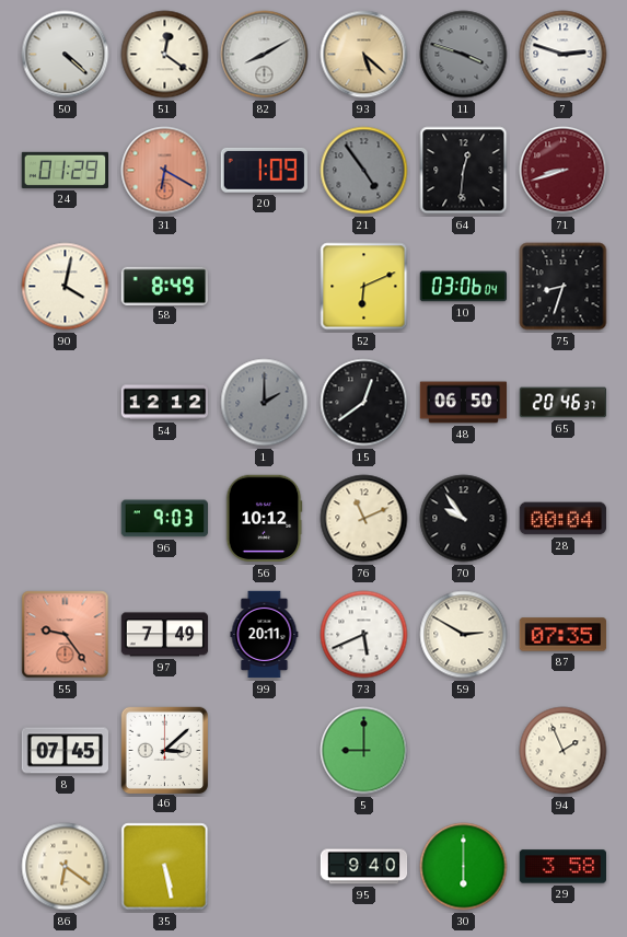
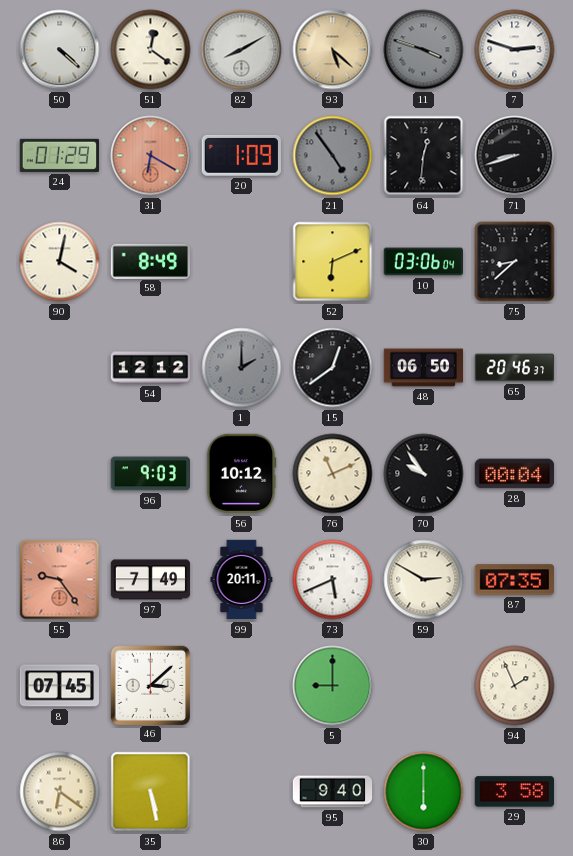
71 dial: burgundy -> black (515, 156)
75: 8:33 -> 8:38 (515, 262)
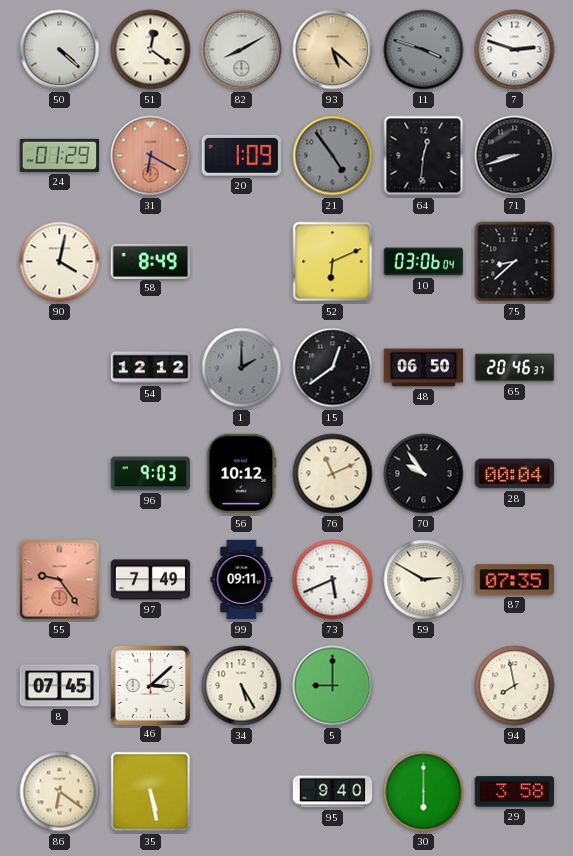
99: 20:11 -> 09:11 (242, 580)
34: none -> 5:25 (242, 686)
94: 1:56 -> 7:58 (515, 686)
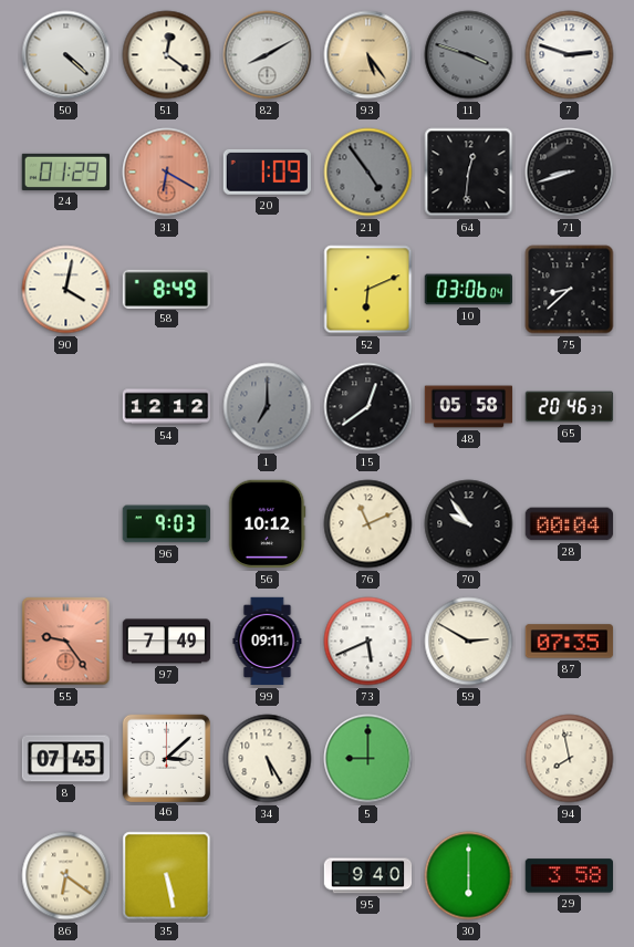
93: 5:22 -> 5:24 (368, 55)
1: 2:00 -> 7:00 (268, 407)
48: 06:50 -> 05:58 (469, 407)
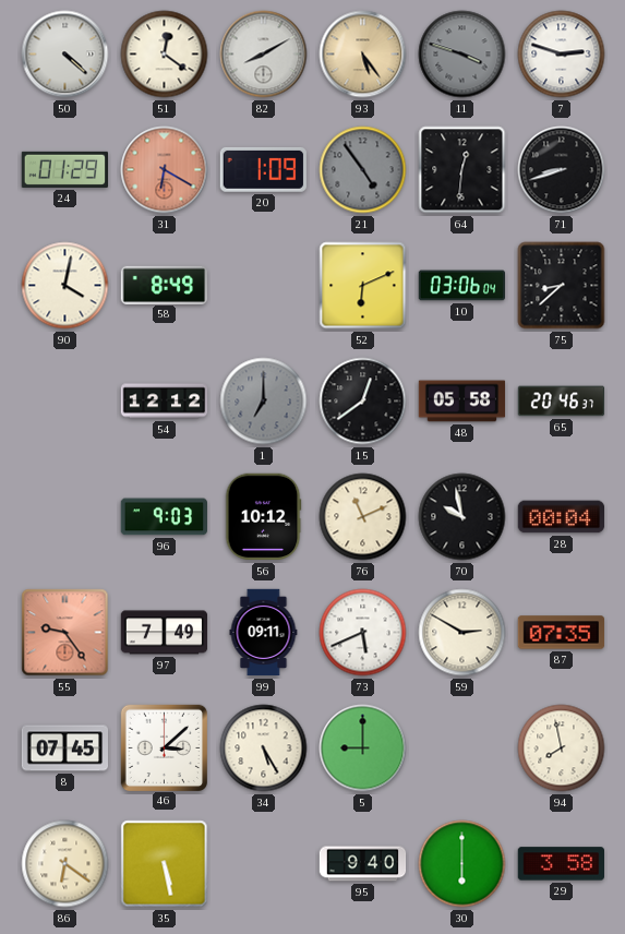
70: 9:54 -> 9:58 (462, 517)
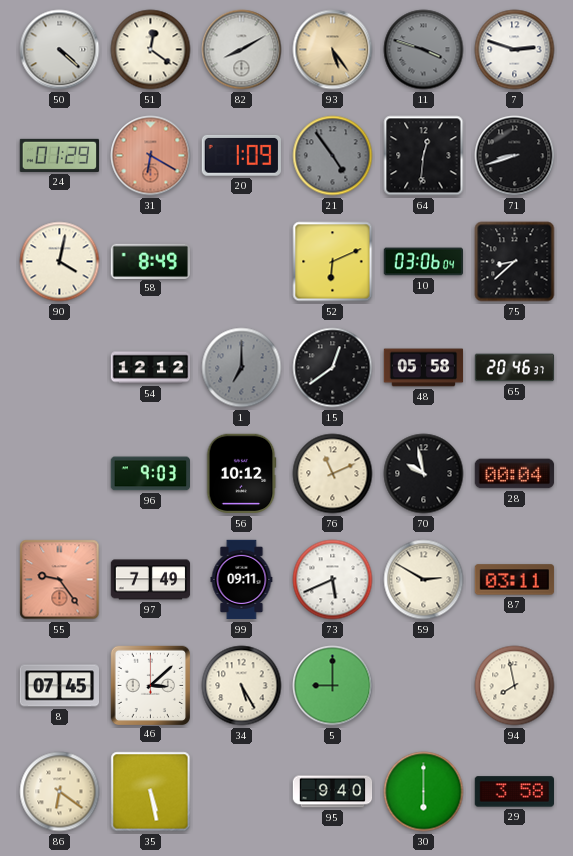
87: 07:35 -> 03:11 (515, 580)
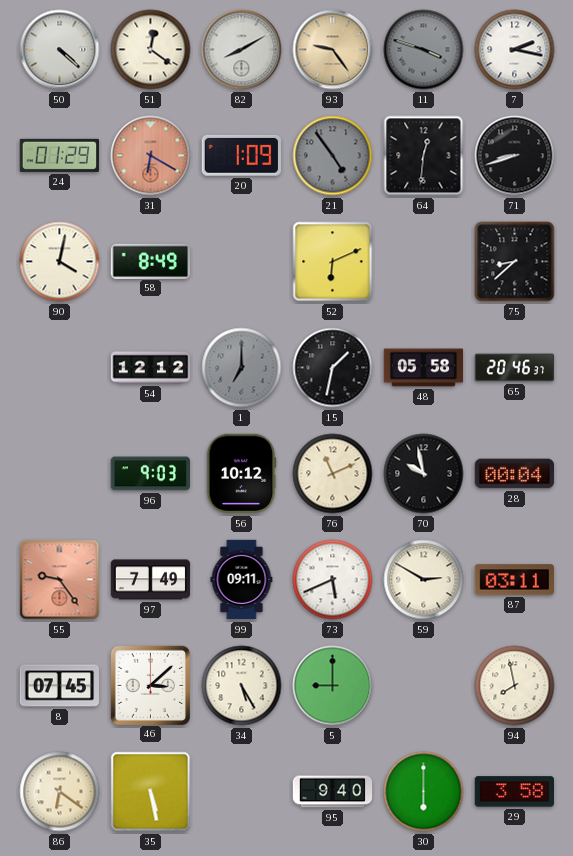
93: 5:24 -> 9:24 (333, 50)
7: 2:48 -> 2:17 (515, 50)
10: 03:06 -> none (423, 262)
15: 12:39 -> 1:32 (333, 368)
